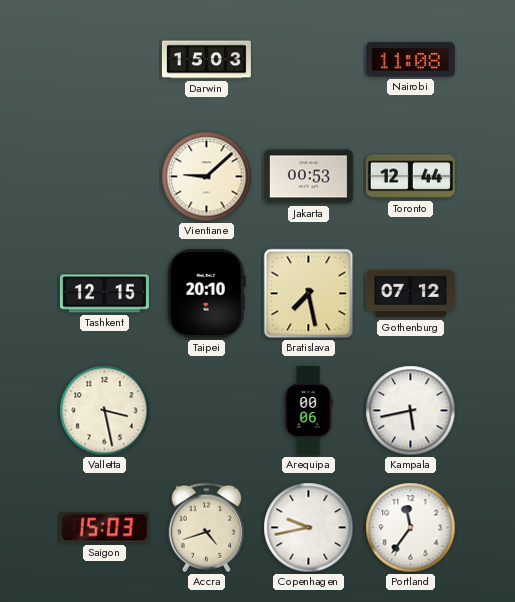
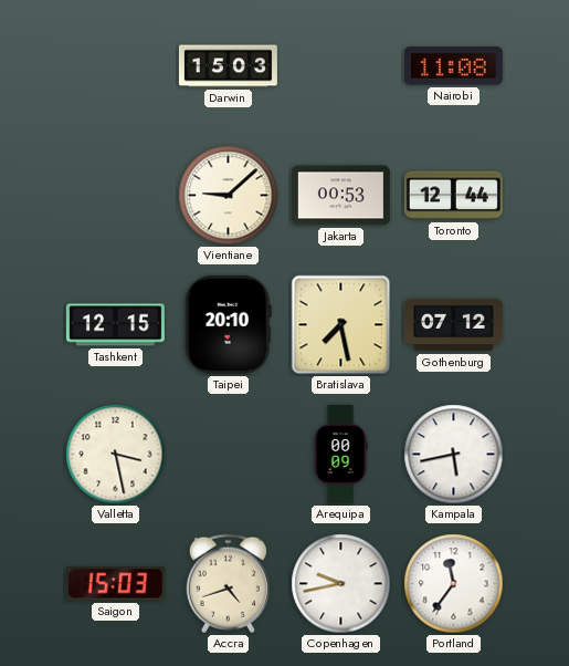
Arequipa: 00:06 -> 00:09 (340, 454)
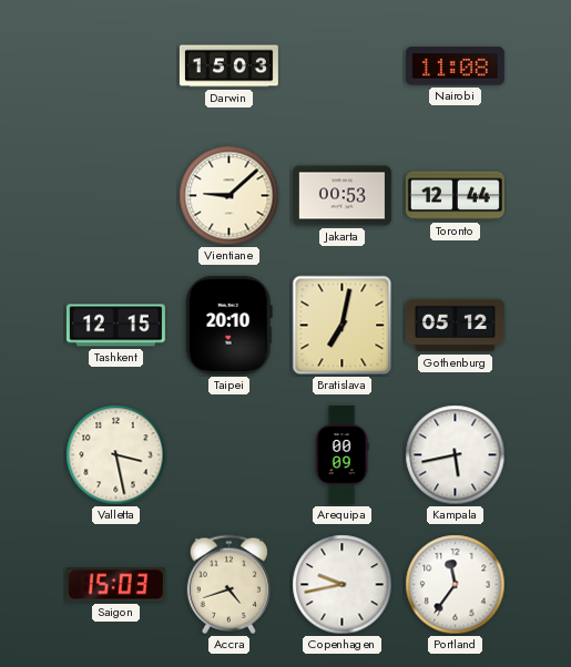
Bratislava: 7:28 -> 7:02 (343, 326)
Gothenburg: 07:12 -> 05:12 (455, 326)
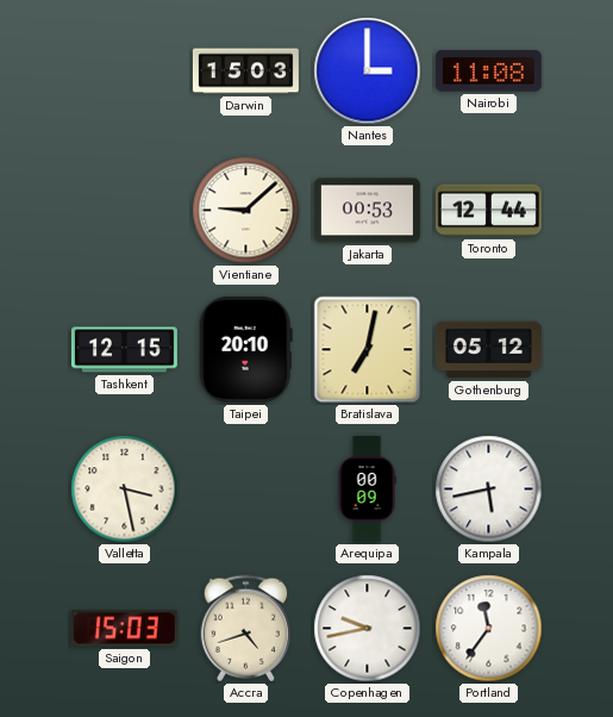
Nantes: none -> 3:00 (368, 71)
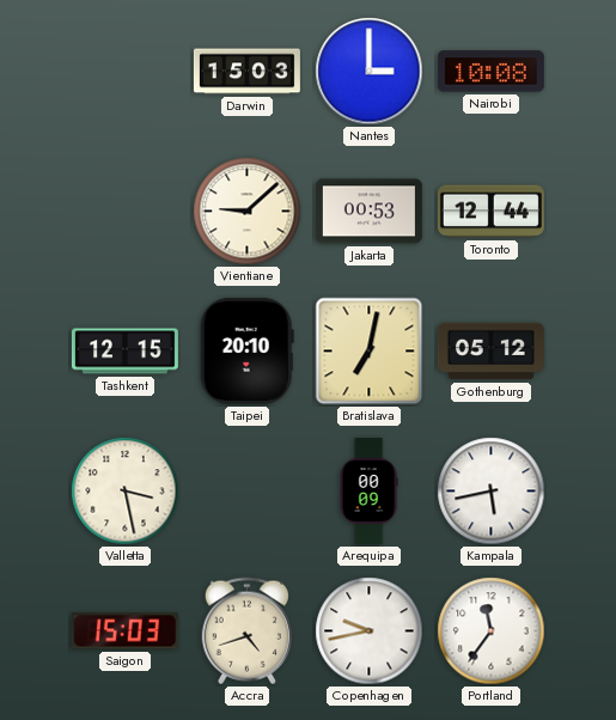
Nairobi: 11:08 -> 10:08 (490, 72)
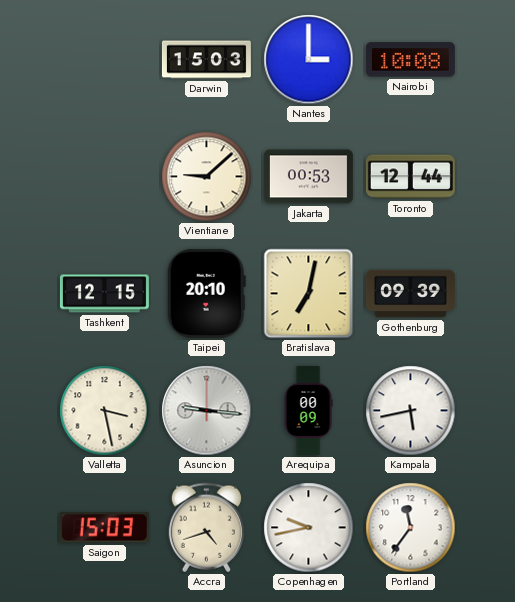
Gothenburg: 05:12 -> 09:39 (410, 294)
Asuncion: none -> 9:16 (207, 411)
